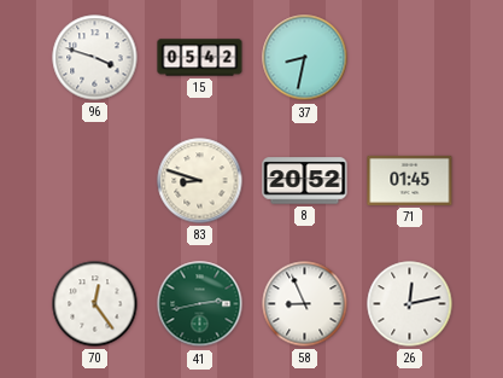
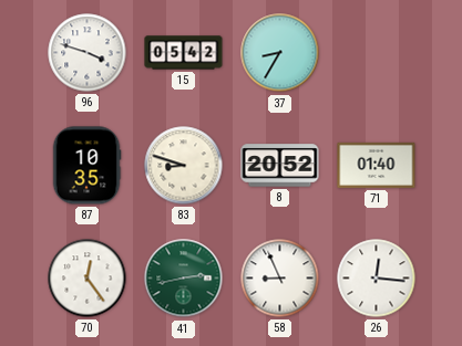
37: 8:32 -> 8:35 (280, 53)
87: none -> 10:35 (86, 166)
71: 01:45 -> 01:40 (377, 165)
26: 12:13 -> 12:16 (377, 279)
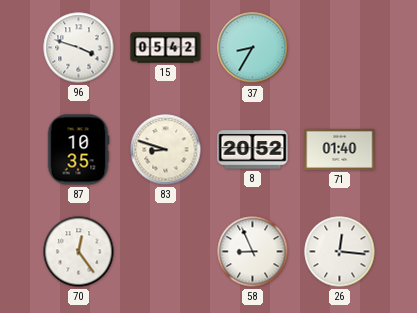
41: 2:43 -> none (184, 279)
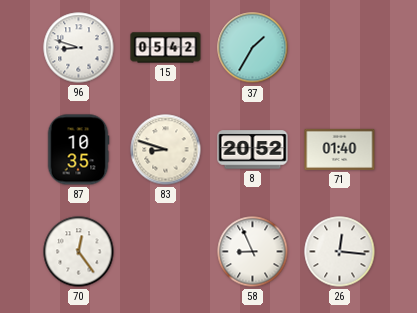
96: 3:48 -> 8:48 (79, 48)
37: 8:35 -> 1:35 (253, 48)
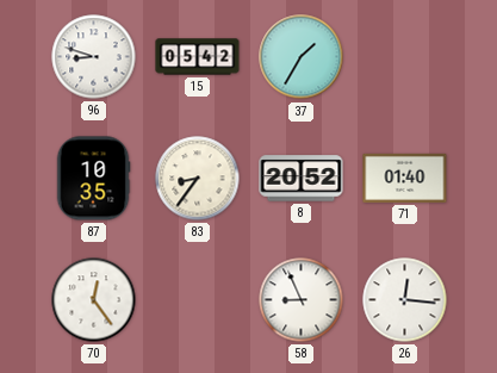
83: 8:48 -> 8:36 (198, 179)
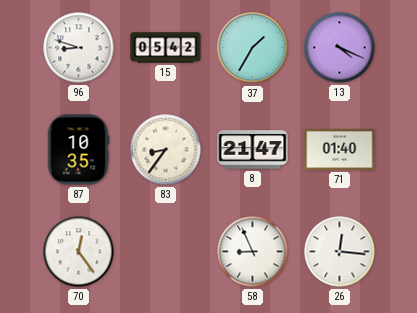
13: none -> 4:19 (340, 48)
8: 20:52 -> 21:47 (253, 150)
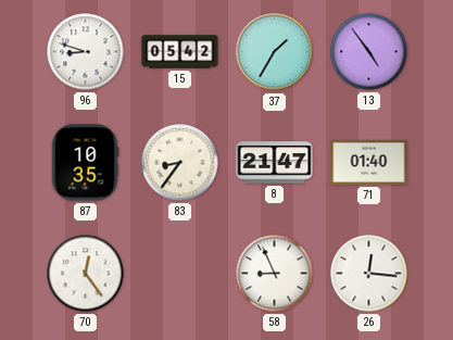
13: 4:19 -> 4:54 (369, 52)
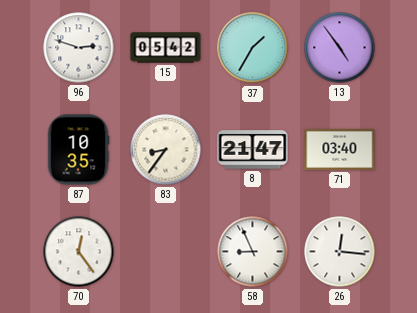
96: 8:48 -> 2:48 (79, 48)
71: 01:40 -> 03:40 (340, 149)
